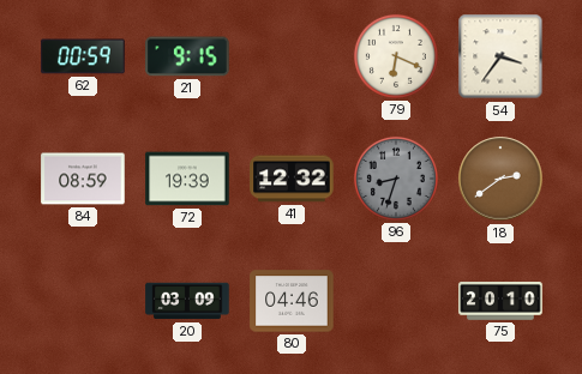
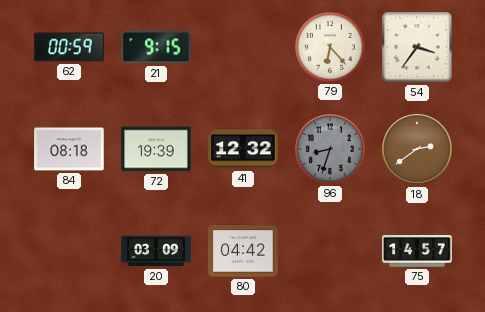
79: 6:19 -> 6:23 (330, 47)
84: 08:59 -> 08:18 (69, 149)
80: 04:46 -> 04:42 (243, 251)
75: 20:10 -> 14:57 (417, 252)
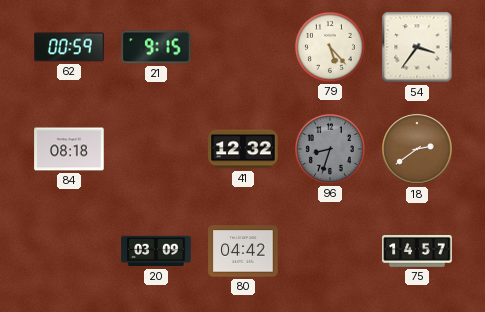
79: 6:23 -> 5:23 (330, 47)
72: 19:39 -> none (156, 149)
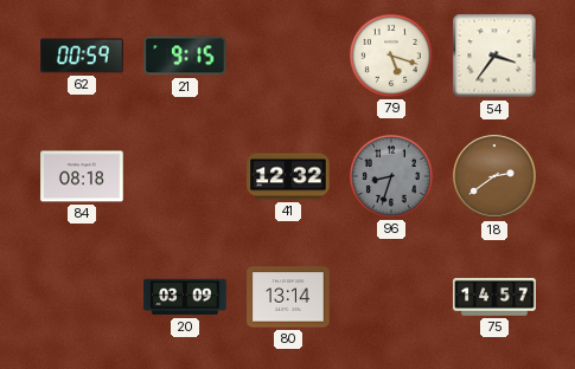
79: 5:23 -> 5:18 (391, 56)
80: 04:42 -> 13:14 (288, 297)
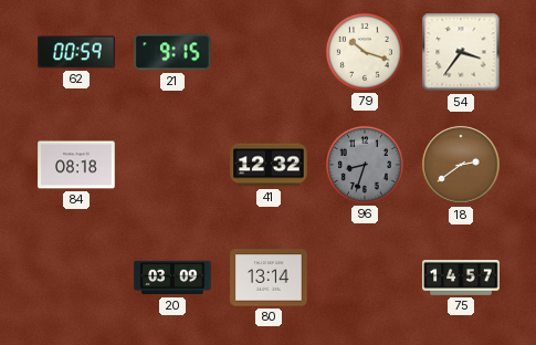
79: 5:18 -> 10:18 (365, 52)
